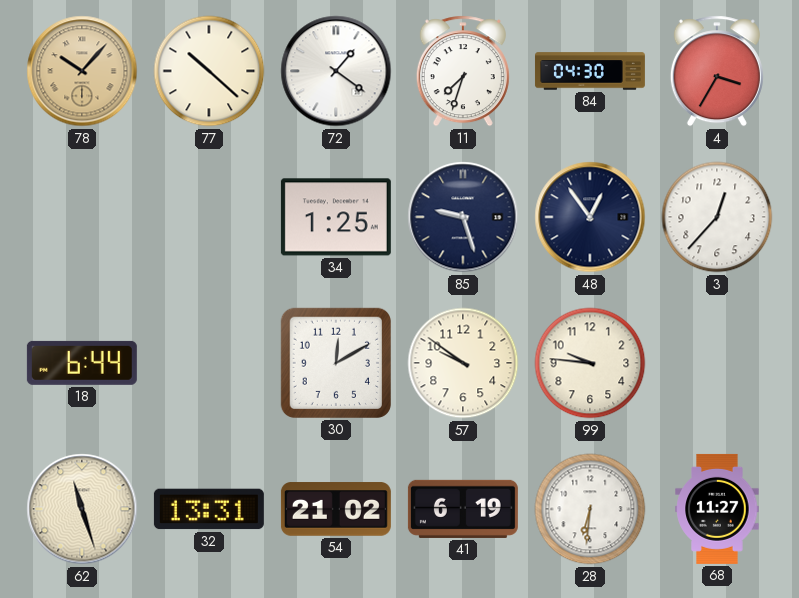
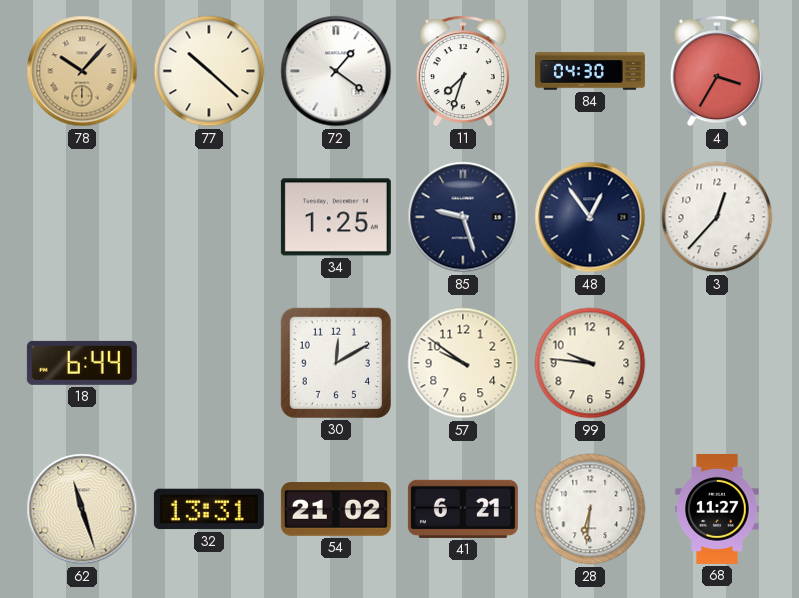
41: 6:19 -> 6:21 (463, 509)
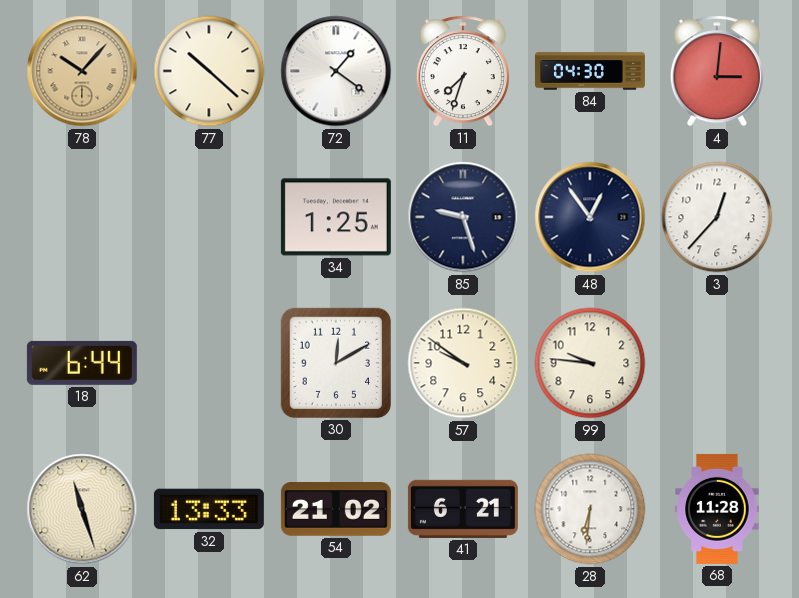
4: 3:35 -> 3:01 (717, 71)
32: 13:31 -> 13:33 (209, 509)
68: 11:27 -> 11:28 (717, 509)
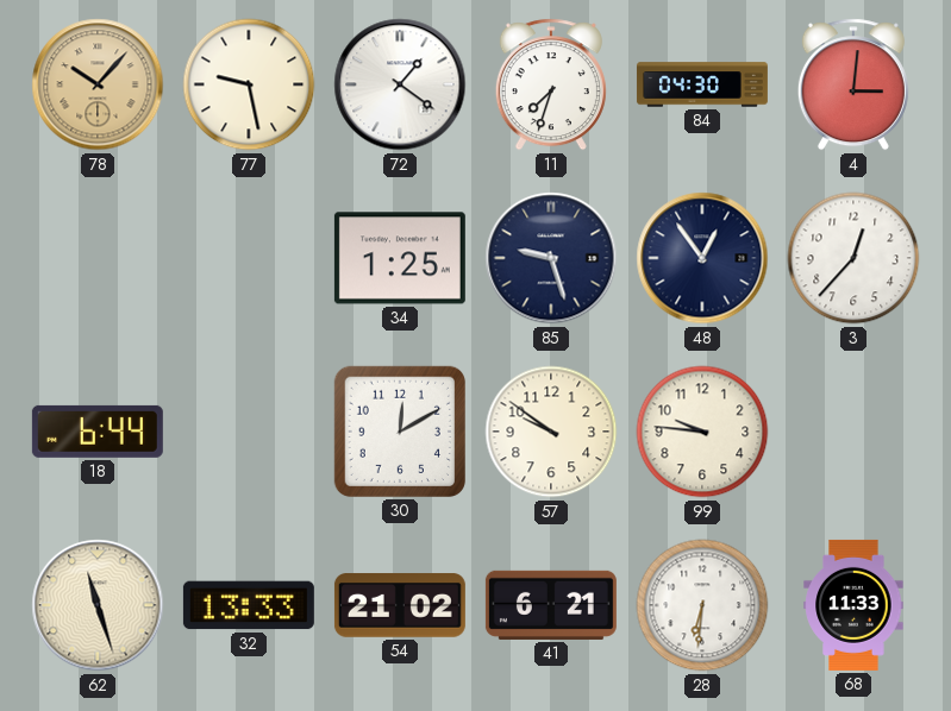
77: 10:22 -> 9:28 (249, 84)
68: 11:28 -> 11:33 (853, 605)
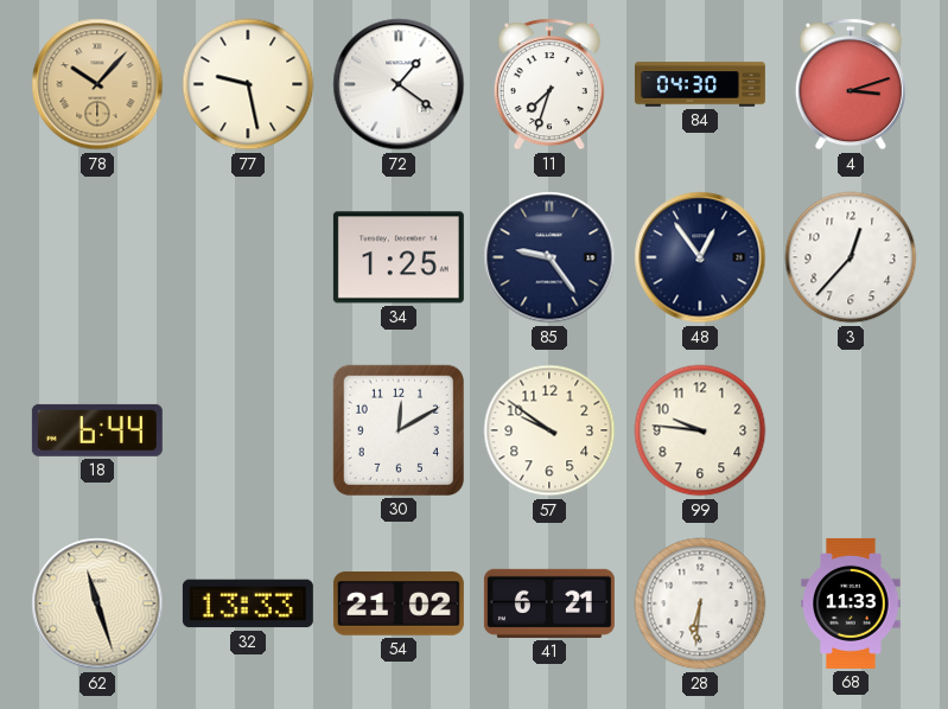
4: 3:01 -> 3:12 (851, 84)
85: 9:27 -> 9:24 (549, 257)
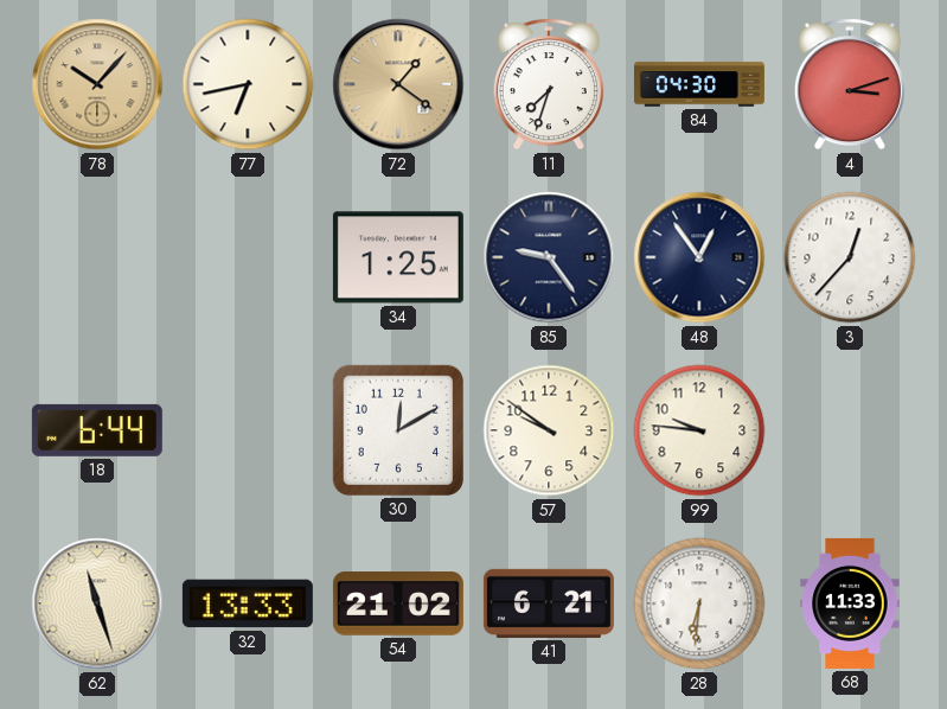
77: 9:28 -> 6:43 (248, 84)
72 dial: white -> champagne (398, 84)
